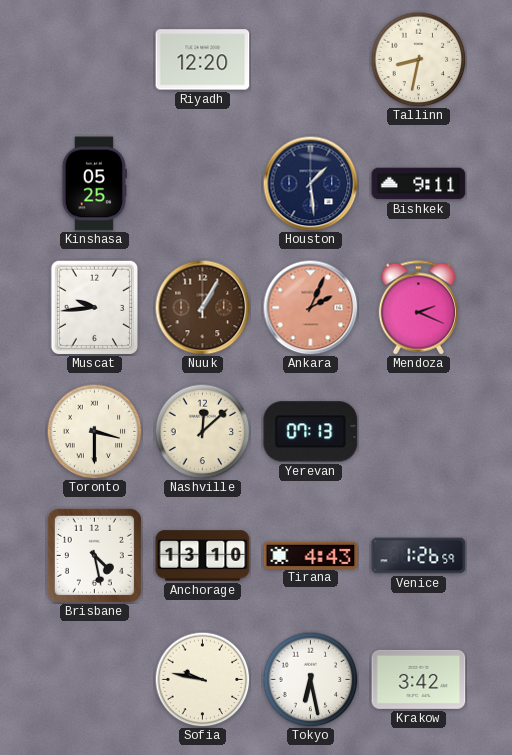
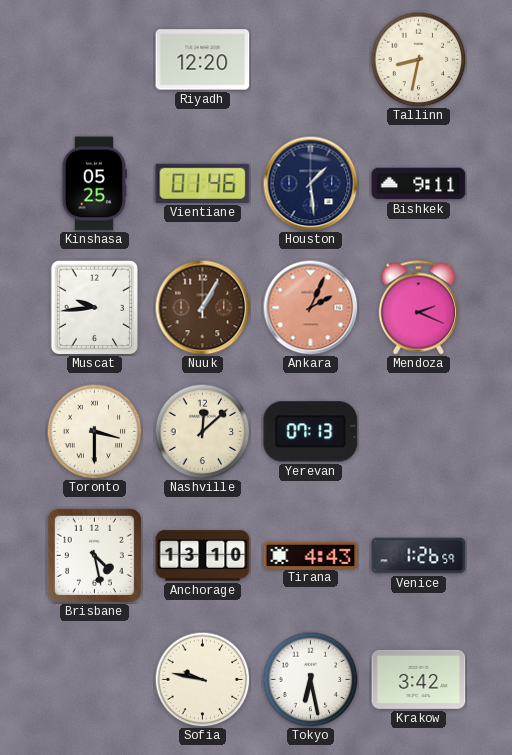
Vientiane: none -> 01:46 (203, 183)
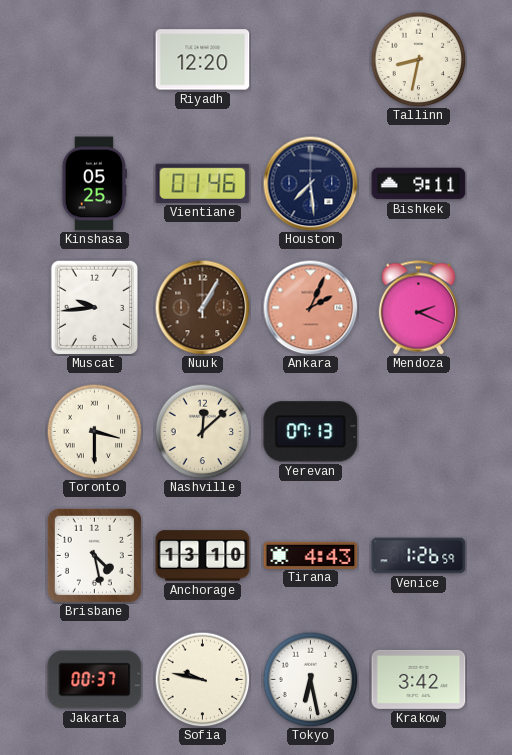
Houston: 1:29 -> 7:29 (310, 183)
Jakarta: none -> 00:37 (95, 680)
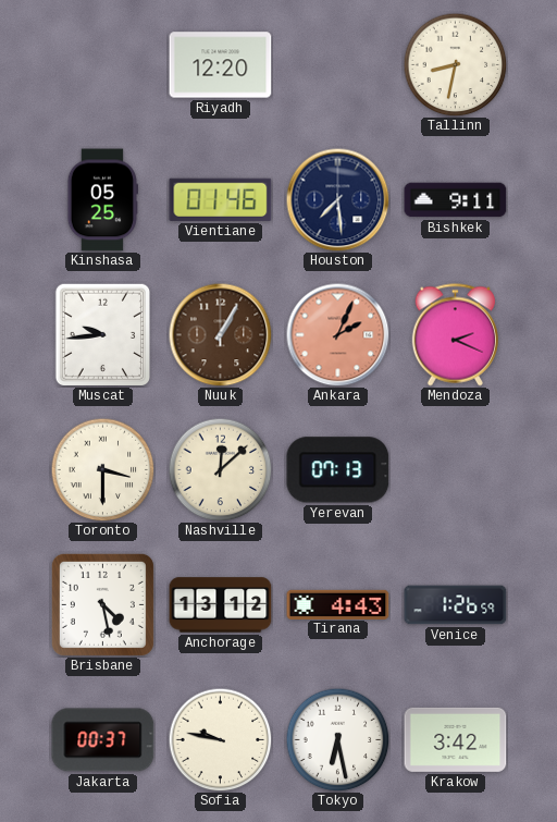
Anchorage: 13:10 -> 13:12 (221, 605)
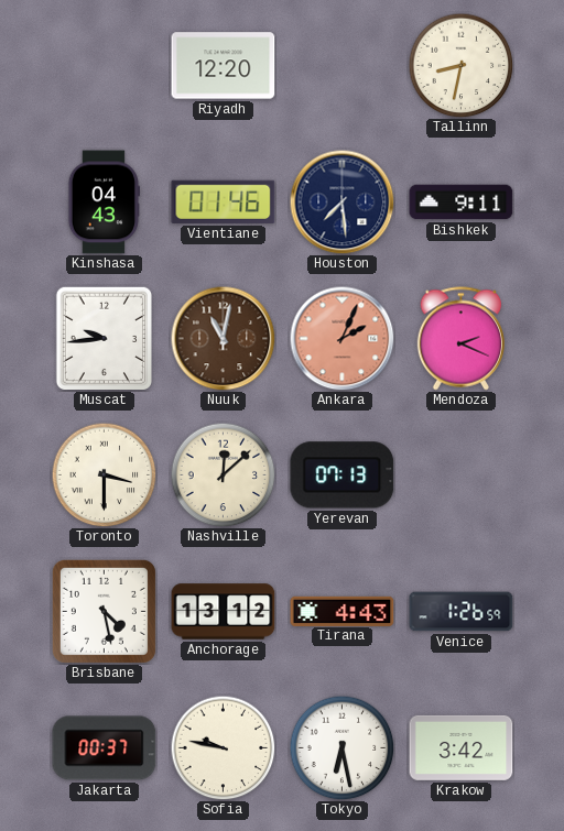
Kinshasa: 05:25 -> 04:43 (104, 203)
Nuuk: 1:05 -> 11:02 (223, 338)
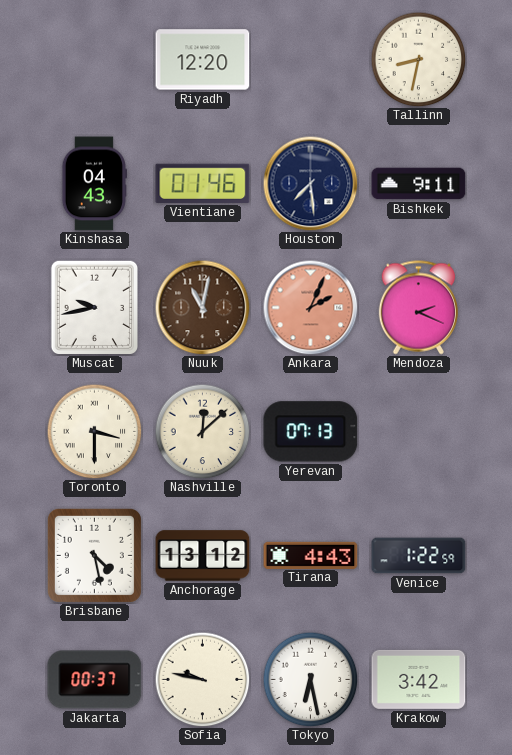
Muscat: 9:44 -> 9:43 (94, 307)
Venice: 1:26 -> 1:22 (419, 556)
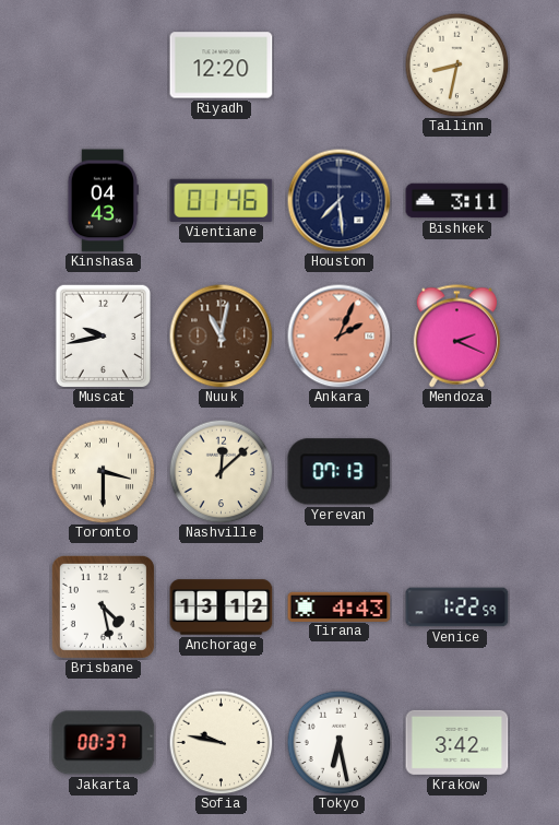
Bishkek: 9:11 -> 3:11 (457, 201)
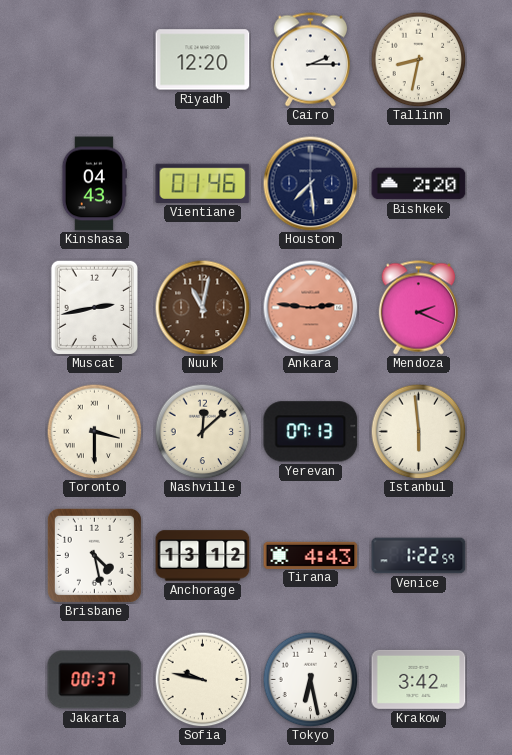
Cairo: none -> 2:15 (310, 60)
Bishkek: 3:11 -> 2:20 (419, 184)
Muscat: 9:43 -> 2:43 (94, 307)
Ankara: 2:04 -> 2:46 (310, 307)
Istanbul: none -> 5:59 (418, 431)
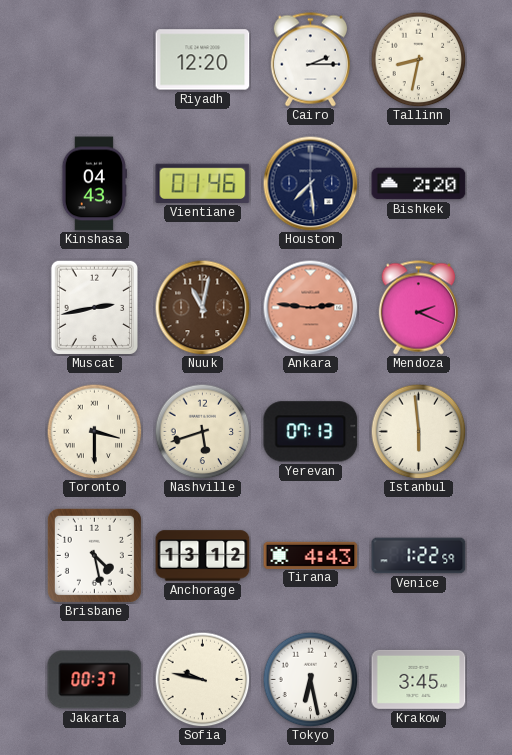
Nashville: 12:08 -> 5:42 (202, 431)
Krakow: 3:42 -> 3:45 (419, 679)
